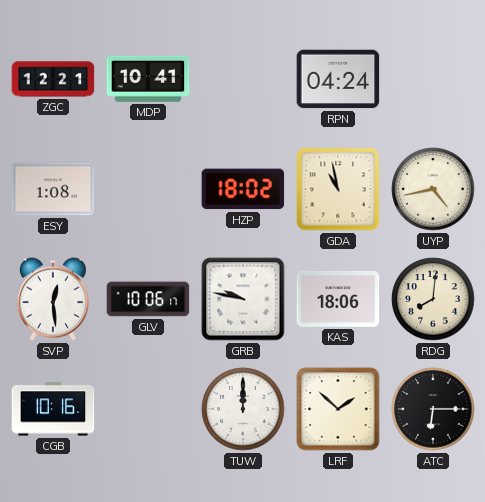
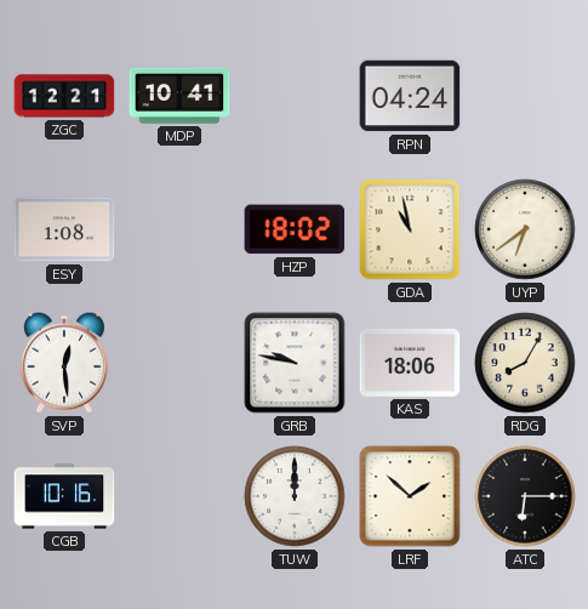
UYP: 4:43 -> 6:39 (525, 229)
GLV: 10:06 -> none (148, 299)
RDG: 8:01 -> 8:05 (525, 363)
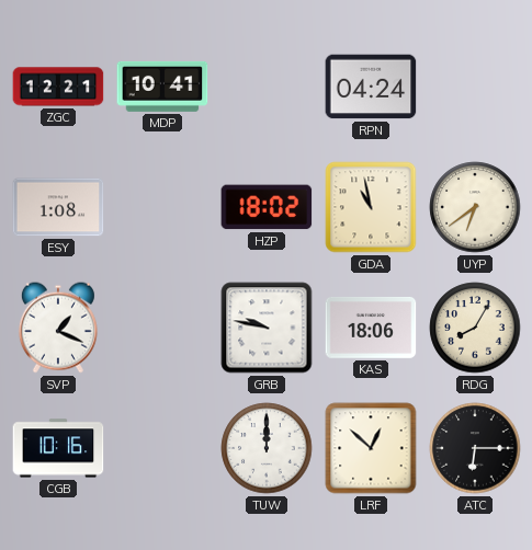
SVP: 12:29 -> 1:19 (58, 328)
LRF: 1:52 -> 12:52 (371, 448)
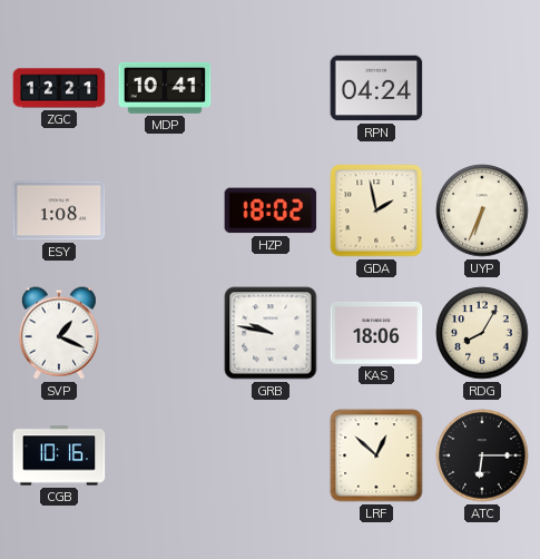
GDA: 10:58 -> 1:58 (376, 210)
UYP: 6:39 -> 6:34 (482, 210)
TUW: 12:00 -> none (267, 448)
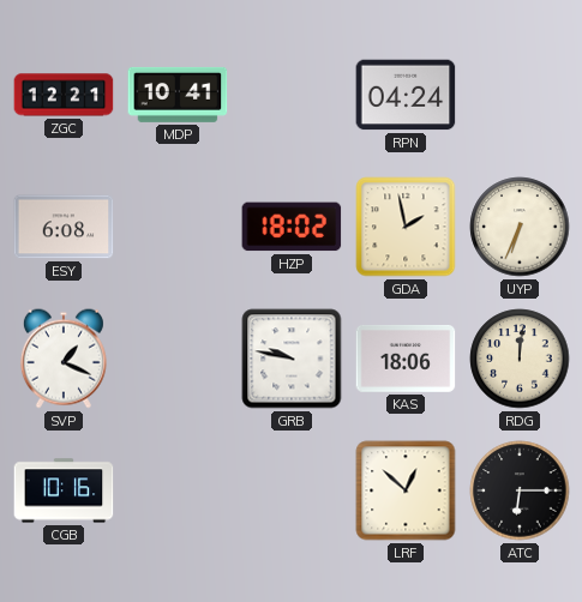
ESY: 1:08 -> 6:08 (64, 227)
RDG: 8:05 -> 12:01 (520, 359)
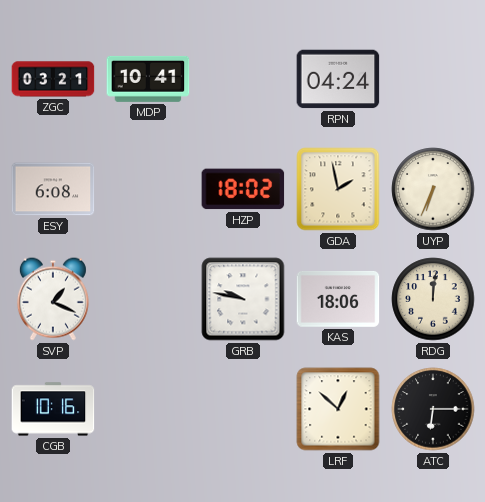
ZGC: 12:21 -> 03:21 (53, 79)
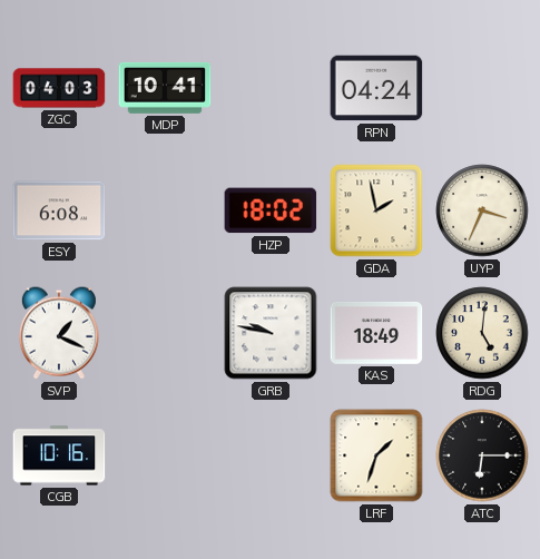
ZGC: 03:21 -> 04:03 (59, 88)
UYP: 6:34 -> 3:34 (482, 210)
KAS: 18:06 -> 18:49 (376, 333)
RDG: 12:01 -> 5:01 (482, 333)
LRF: 12:52 -> 1:33 (376, 455)
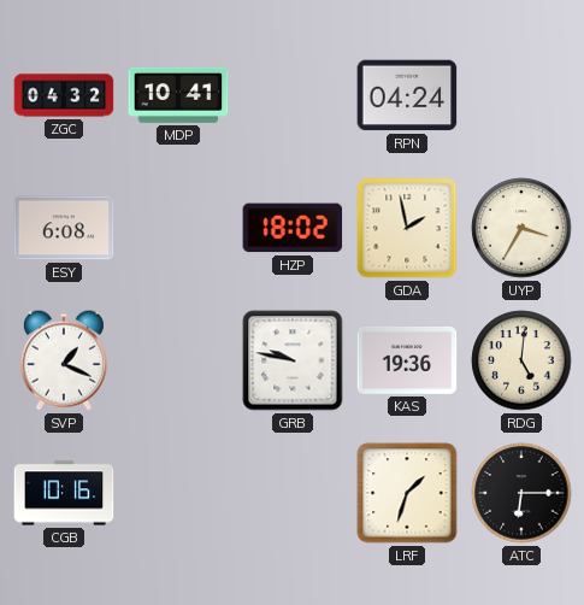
ZGC: 04:03 -> 04:32 (64, 95)
UYP: 3:34 -> 3:35 (521, 228)
KAS: 18:49 -> 19:36 (407, 360)
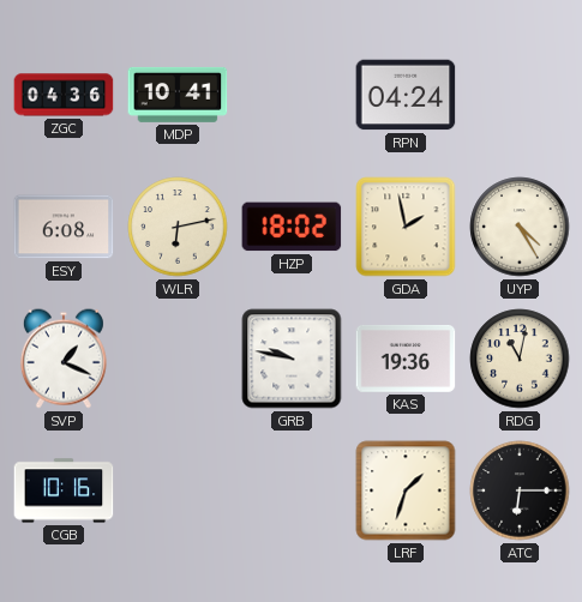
ZGC: 04:32 -> 04:36 (64, 95)
WLR: none -> 6:13 (178, 227)
UYP: 3:35 -> 4:25 (520, 227)
RDG: 5:01 -> 11:02 (520, 359)
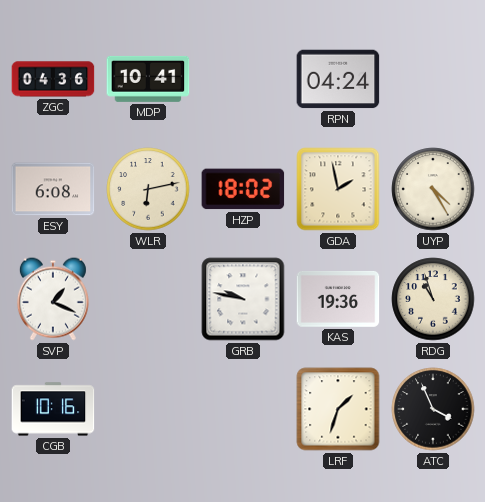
RDG: 11:02 -> 10:57 (433, 299)
ATC: 6:15 -> 3:56 (433, 409)
